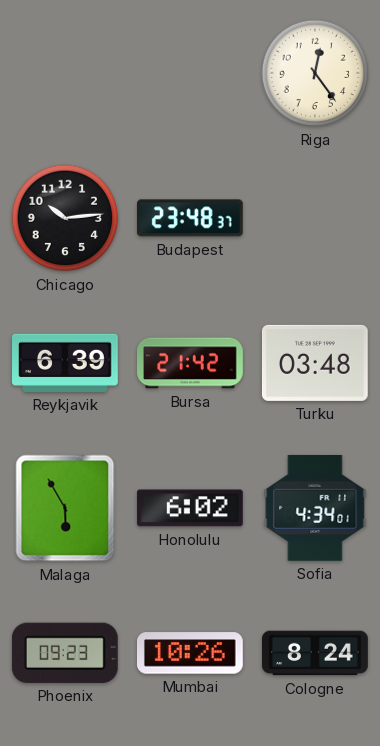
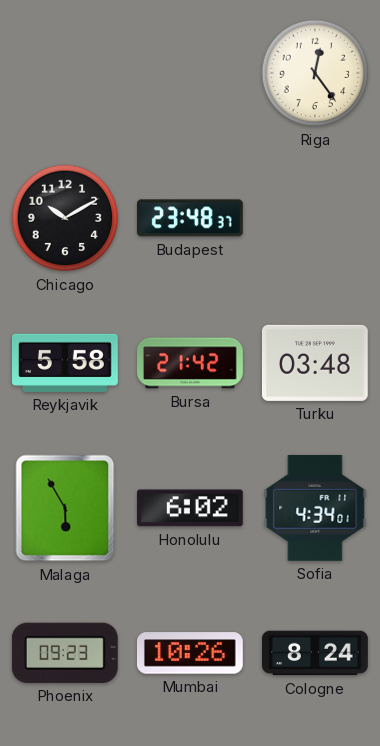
Chicago: 10:14 -> 10:10 (65, 218)
Reykjavik: 6:39 -> 5:58 (66, 363)
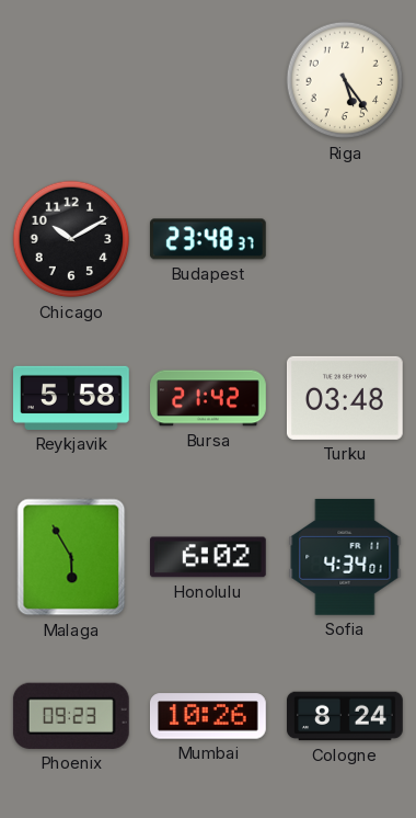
Riga: 12:24 -> 5:24 (345, 80)
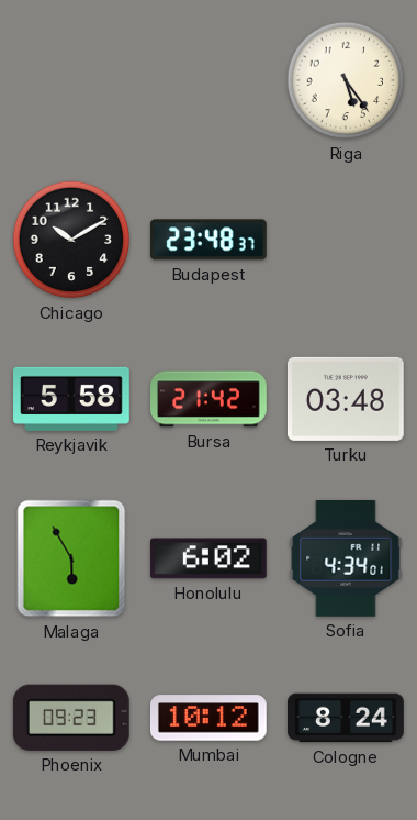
Mumbai: 10:26 -> 10:12 (210, 718)
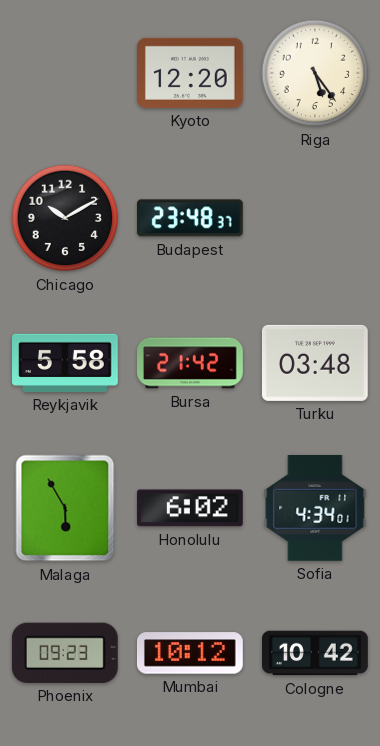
Kyoto: none -> 12:20 (191, 73)
Cologne: 8:24 -> 10:42 (316, 653)
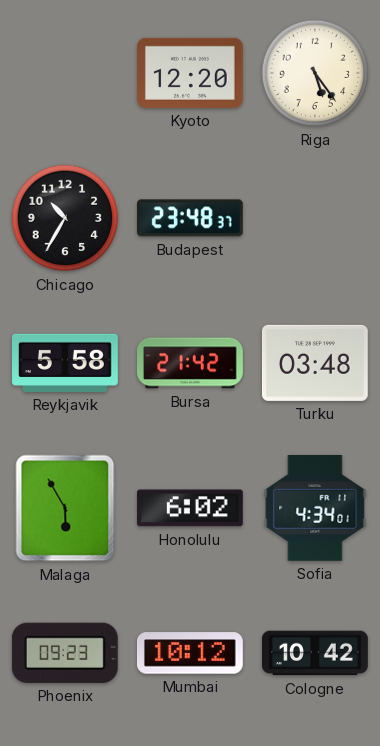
Chicago: 10:10 -> 10:35 (65, 218)
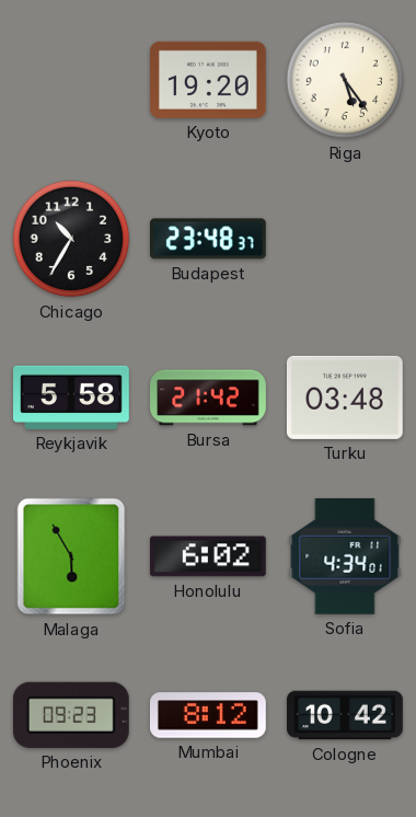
Kyoto: 12:20 -> 19:20 (209, 80)
Mumbai: 10:12 -> 8:12 (209, 715)
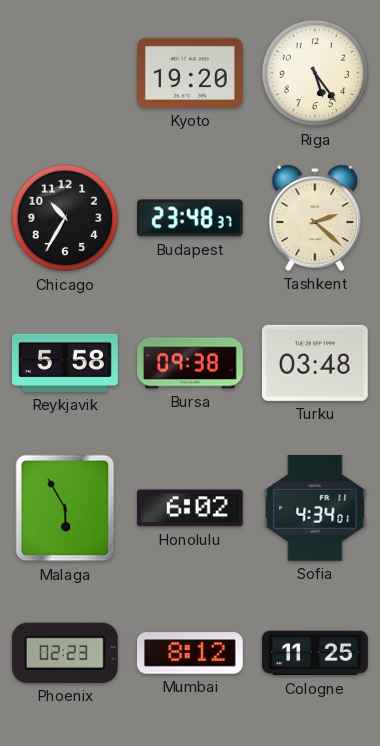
Tashkent: none -> 2:22 (315, 218)
Bursa: 21:42 -> 09:38 (191, 363)
Phoenix: 09:23 -> 02:23 (65, 653)
Cologne: 10:42 -> 11:25 (316, 653)
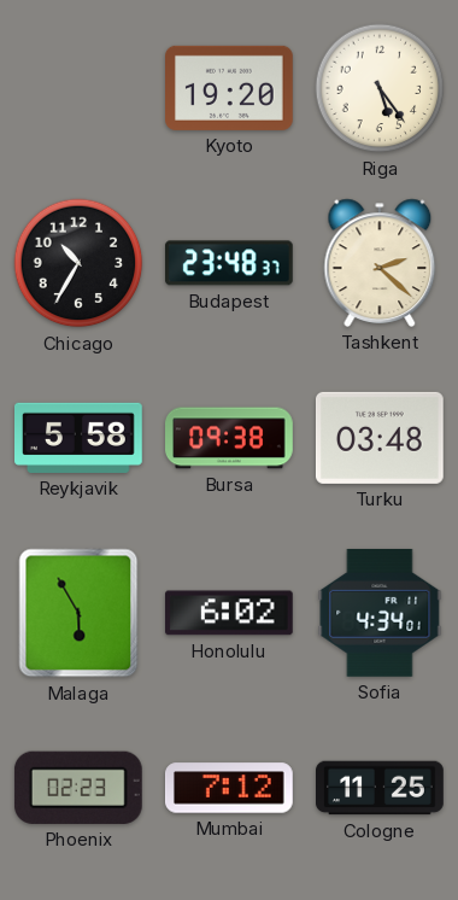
Mumbai: 8:12 -> 7:12 (230, 788)
